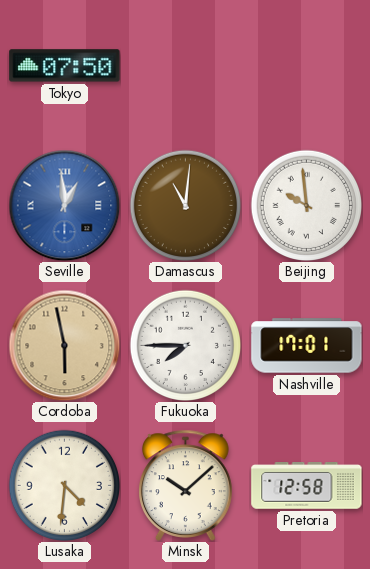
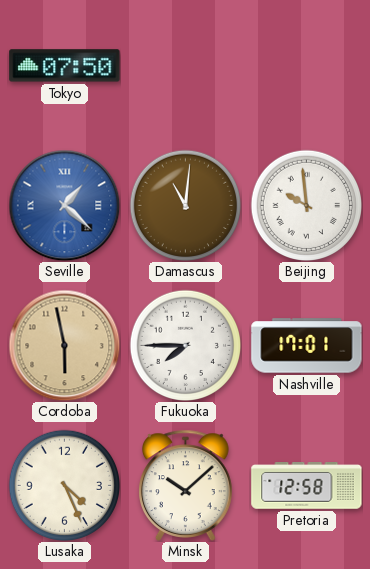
Seville: 12:59 -> 1:22 (64, 205)
Lusaka: 4:31 -> 4:26 (64, 485)
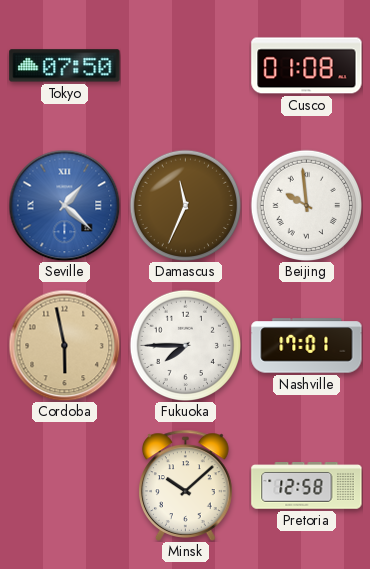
Cusco: none -> 01:08 (307, 66)
Damascus: 11:01 -> 11:34 (185, 205)
Lusaka: 4:26 -> none (64, 485)
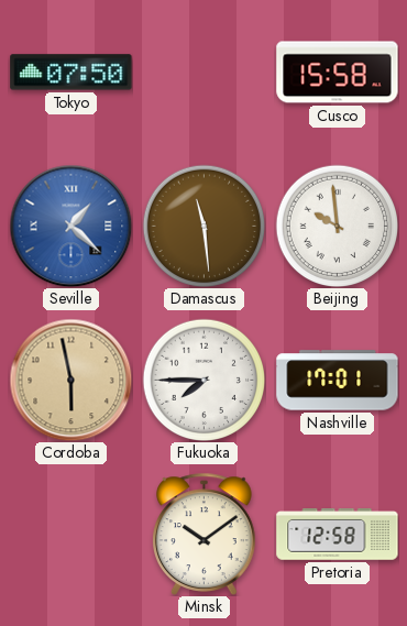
Cusco: 01:08 -> 15:58 (338, 73)
Damascus: 11:34 -> 11:29 (204, 226)
Minsk: 10:08 -> 10:09 (205, 534)
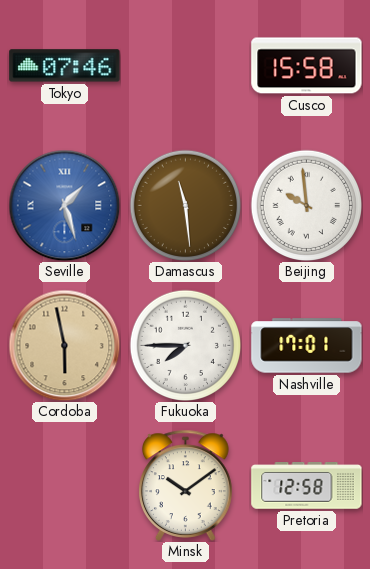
Tokyo: 07:50 -> 07:46 (65, 66)
Seville: 1:22 -> 1:27 (64, 205)
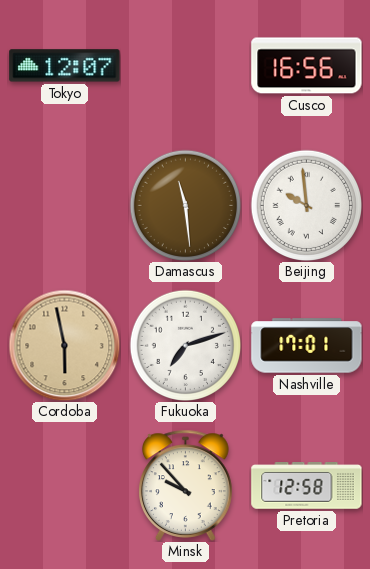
Tokyo: 07:46 -> 12:07 (65, 66)
Cusco: 15:58 -> 16:56 (307, 66)
Seville: 1:27 -> none (64, 205)
Fukuoka: 7:45 -> 7:12 (185, 345)
Minsk: 10:09 -> 9:53 (186, 485)
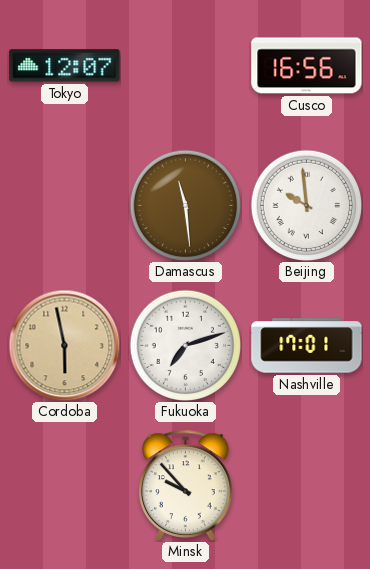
Pretoria: 12:58 -> none (307, 486)
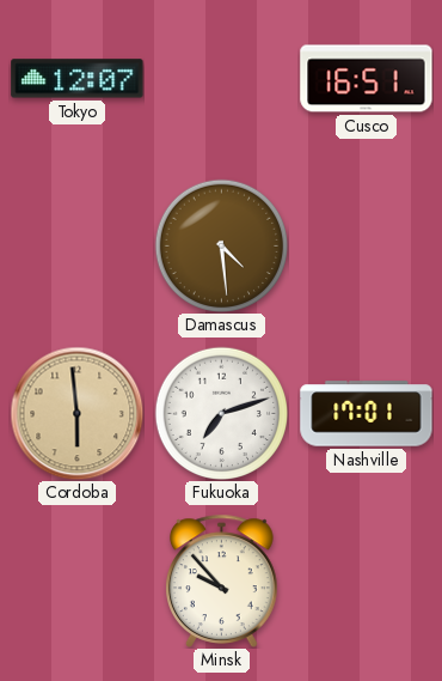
Cusco: 16:56 -> 16:51 (367, 79)
Damascus: 11:29 -> 4:29 (221, 245)
Beijing: 9:59 -> none (306, 205)
Cordoba: 5:58 -> 5:59 (76, 413)
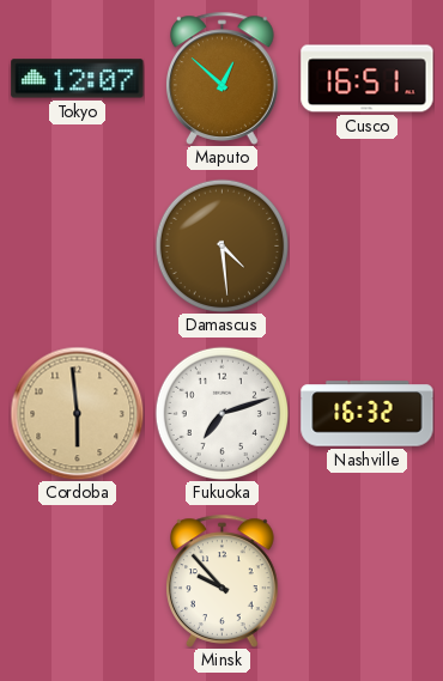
Maputo: none -> 12:52 (223, 78)
Nashville: 17:01 -> 16:32 (368, 414)
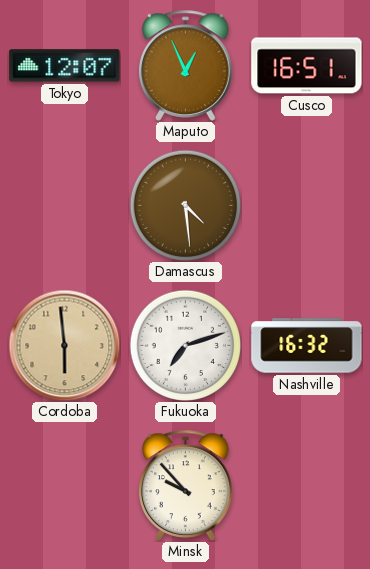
Maputo: 12:52 -> 12:56 (186, 65)
